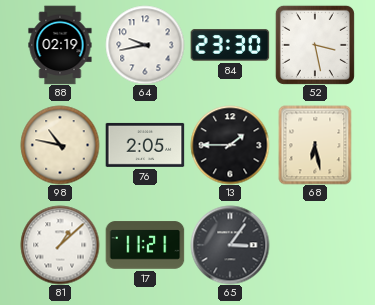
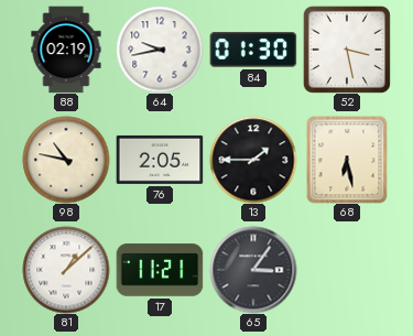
84: 23:30 -> 01:30 (253, 50)
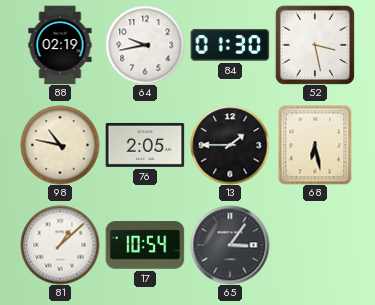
17: 11:21 -> 10:54 (145, 245)
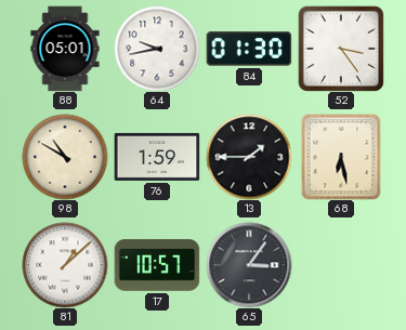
88: 02:19 -> 05:01 (65, 49)
52: 3:28 -> 3:24 (341, 49)
98: 10:47 -> 10:50 (65, 157)
76: 2:05 -> 1:59 (157, 157)
17: 10:54 -> 10:57 (157, 265)
